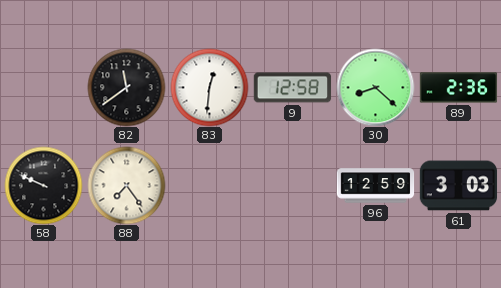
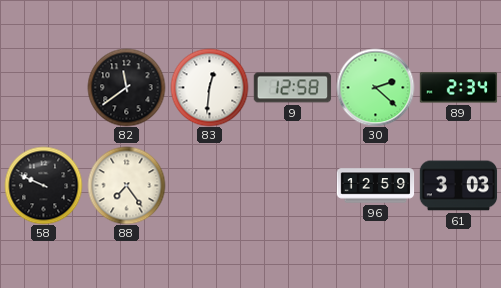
30: 8:22 -> 2:22 (375, 87)
89: 2:36 -> 2:34 (458, 88)
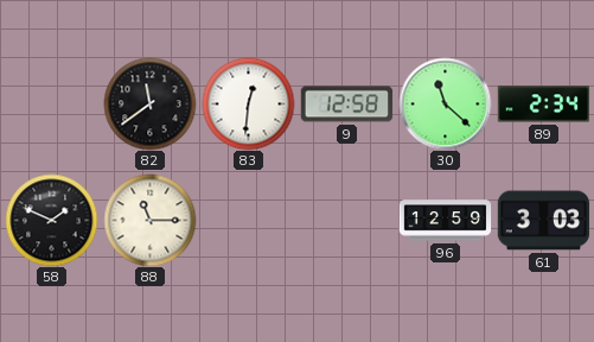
30: 2:22 -> 11:22 (445, 103)
58: 9:49 -> 1:49 (51, 220)
88: 7:24 -> 11:15 (149, 220)
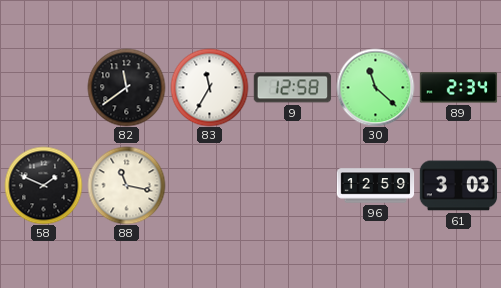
83: 12:31 -> 11:35 (209, 87)
88: 11:15 -> 11:17 (126, 185)
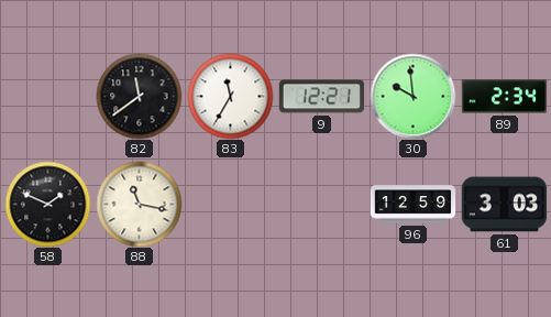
9: 12:58 -> 12:21 (321, 97)
30: 11:22 -> 9:59 (412, 96)
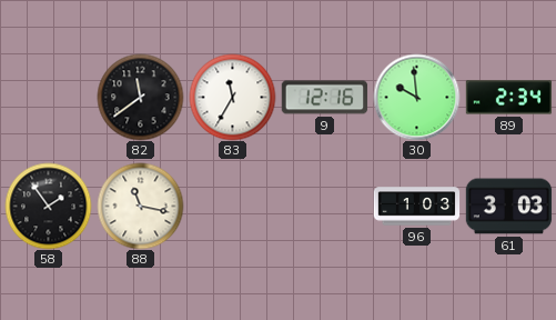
9: 12:21 -> 12:16 (324, 98)
58: 1:49 -> 1:54 (48, 206)
96: 12:59 -> 1:03 (416, 207)
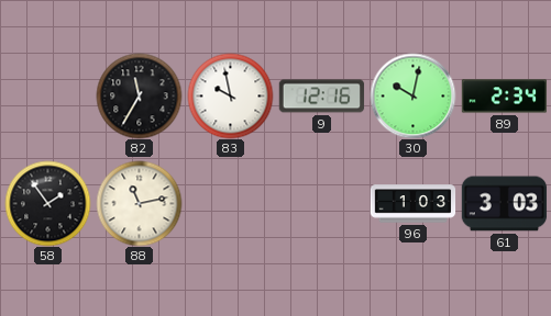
82: 11:39 -> 11:35 (139, 95)
83: 11:35 -> 9:58 (230, 95)
30: 9:59 -> 10:02 (412, 95)
88: 11:17 -> 11:13 (139, 203)
